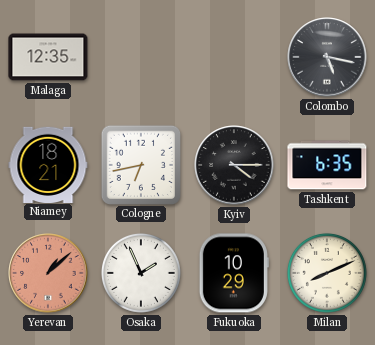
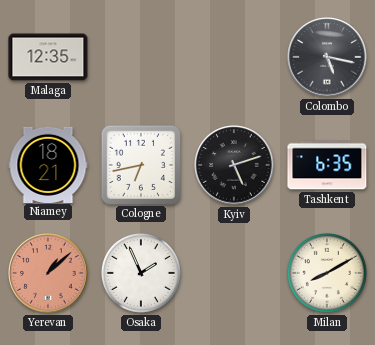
Kyiv: 4:15 -> 5:12 (234, 165)
Fukuoka: 10:29 -> none (234, 273)
Milan: 8:11 -> 8:10 (327, 273)
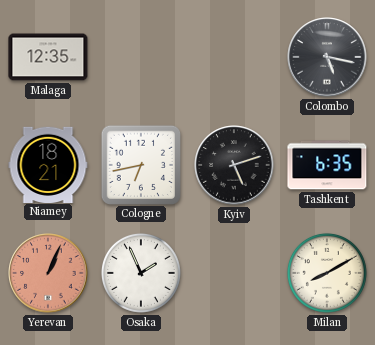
Yerevan: 1:08 -> 1:04 (48, 273)
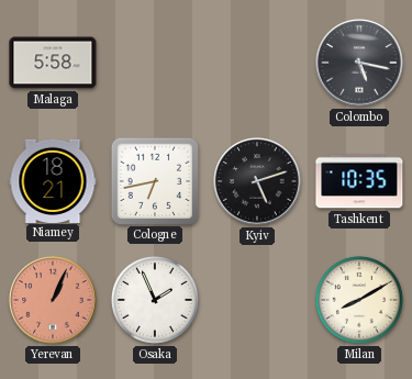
Malaga: 12:35 -> 5:58 (53, 63)
Tashkent: 6:35 -> 10:35 (359, 181)
